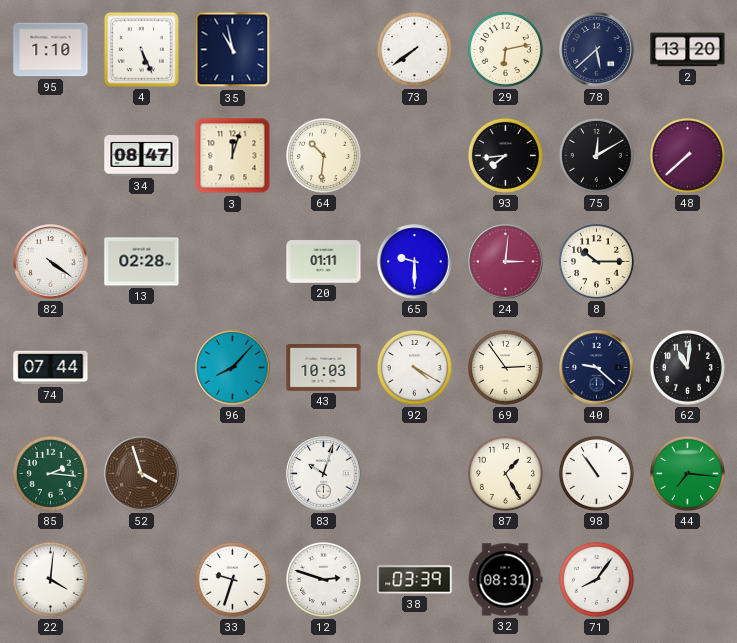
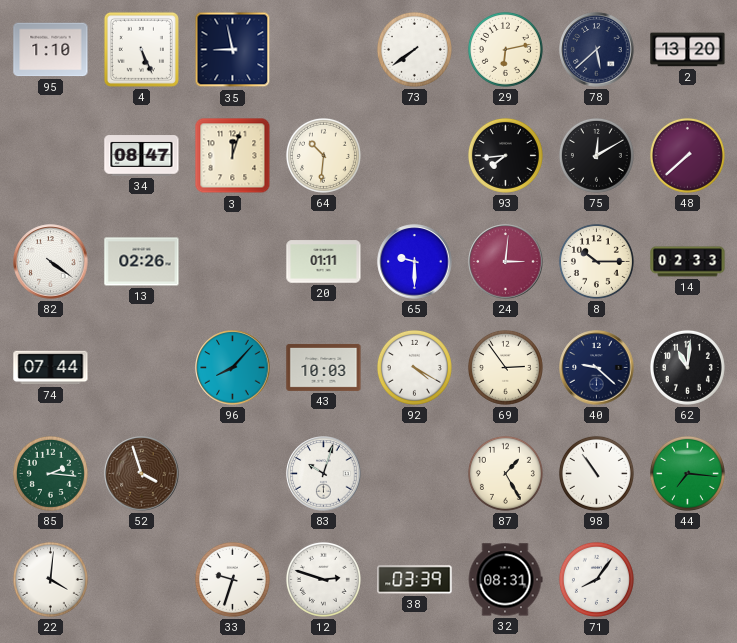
35: 10:58 -> 8:58 (233, 50)
13: 02:28 -> 02:26 (142, 262)
14: none -> 02:33 (688, 262)
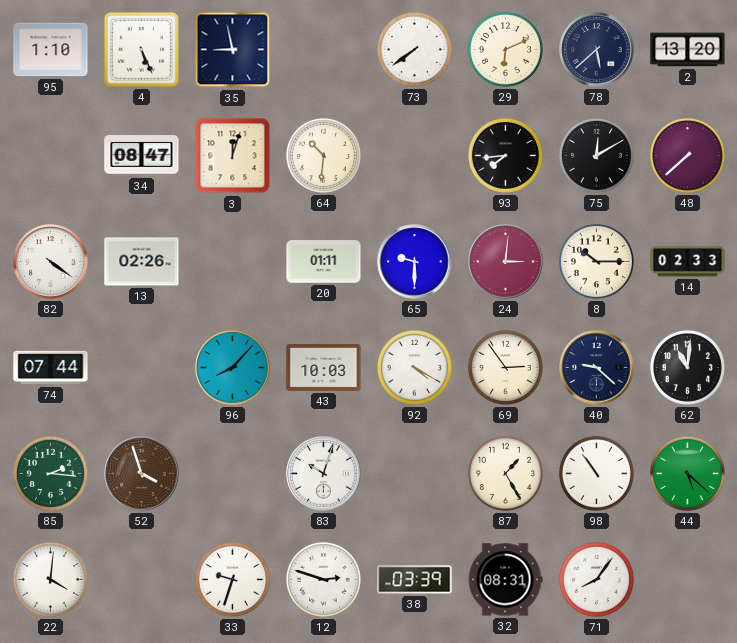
29: 6:13 -> 6:11 (505, 49)
44: 7:16 -> 5:22 (687, 473)
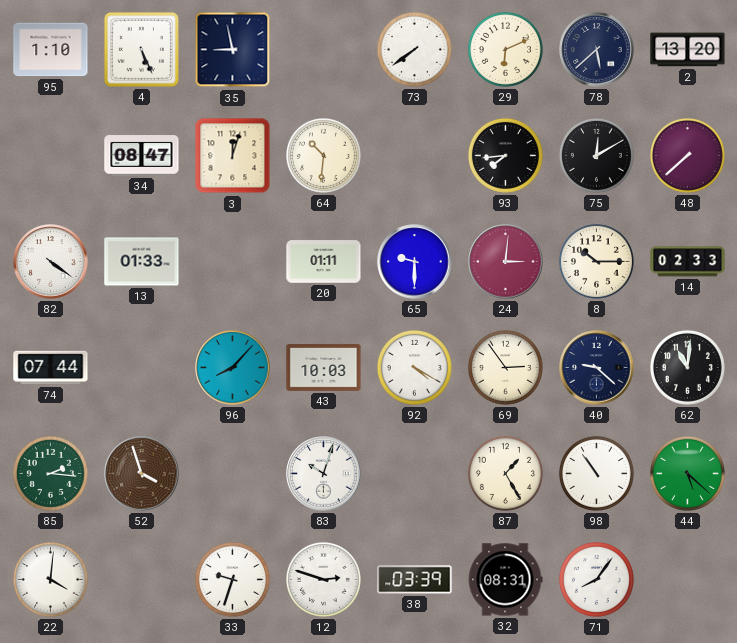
13: 02:26 -> 01:33 (142, 262)
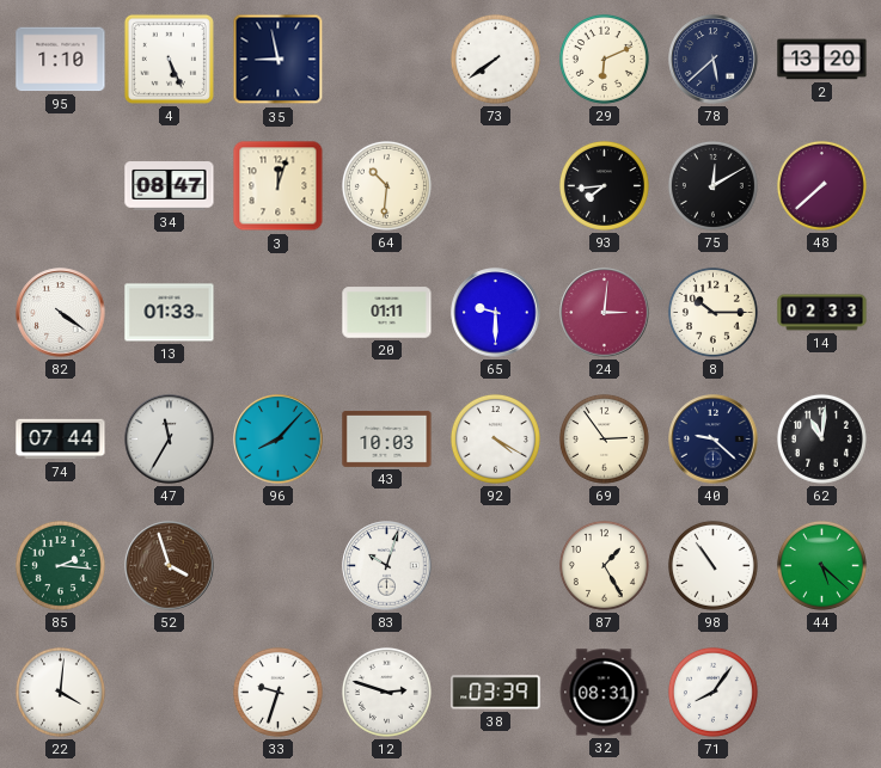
47: none -> 11:35 (170, 440)
